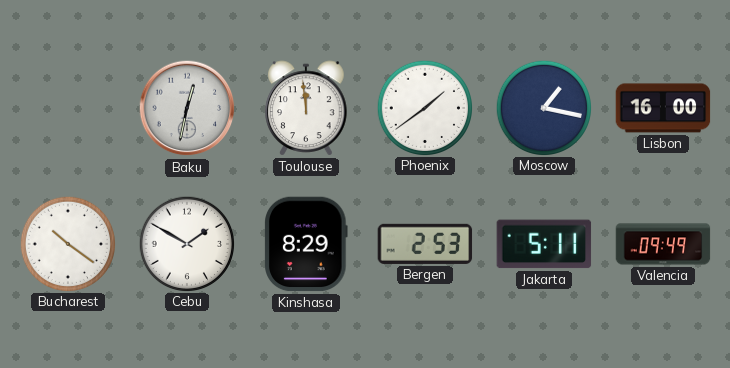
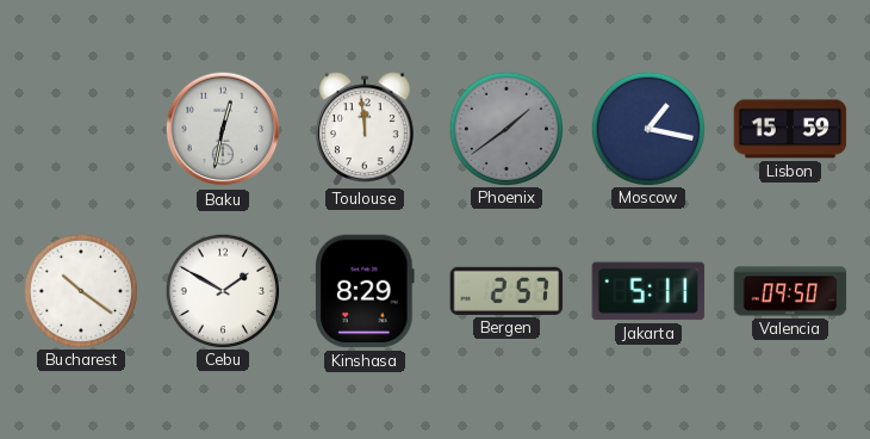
Phoenix dial: white -> grey (505, 128)
Lisbon: 16:00 -> 15:59 (790, 129)
Bergen: 2:53 -> 2:57 (507, 291)
Valencia: 09:49 -> 09:50 (790, 291)
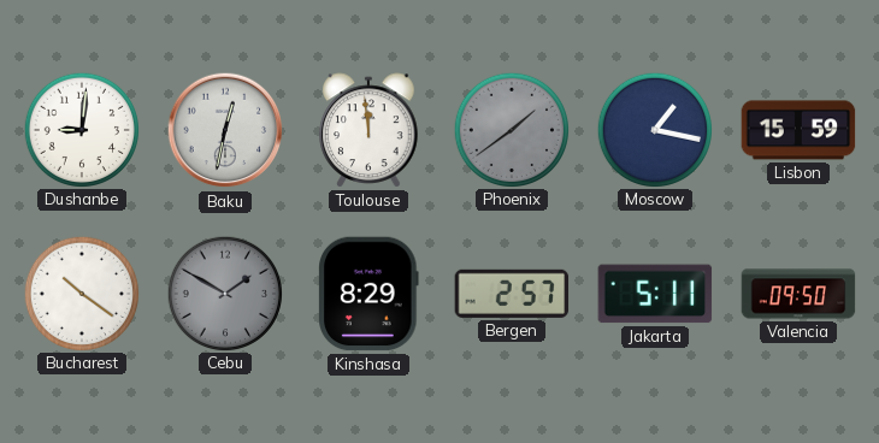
Dushanbe: none -> 9:01 (81, 129)
Cebu dial: white -> grey (224, 293)
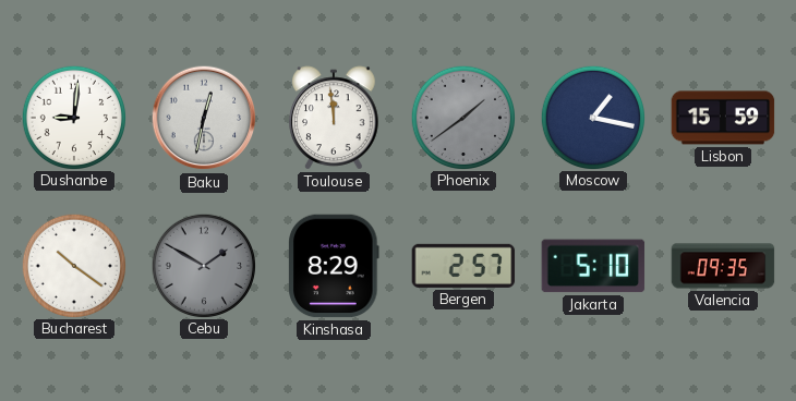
Jakarta: 5:11 -> 5:10 (593, 266)
Valencia: 09:50 -> 09:35 (723, 266)
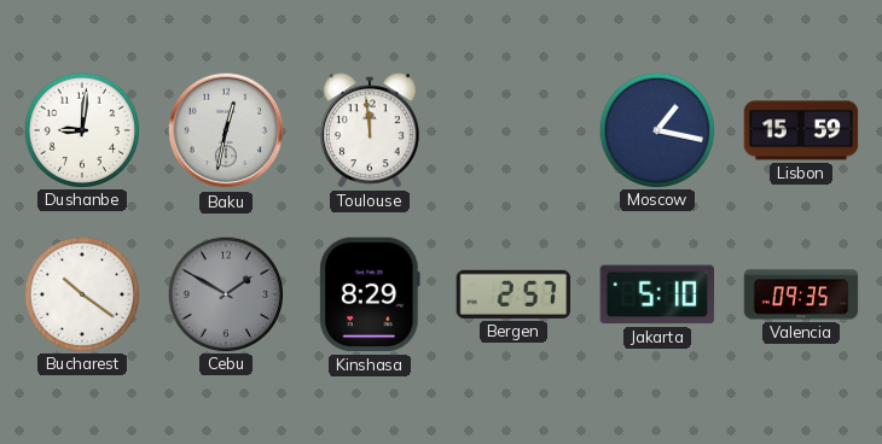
Phoenix: 1:39 -> none (462, 117)
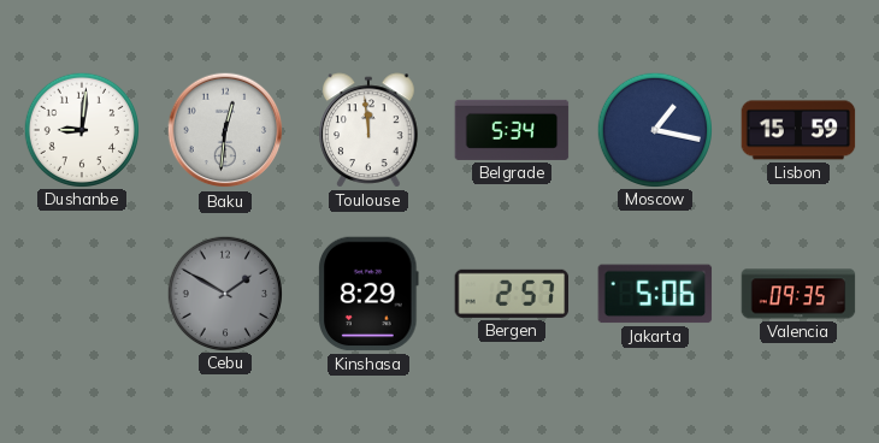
Baku: 12:32 -> 12:31 (225, 130)
Belgrade: none -> 5:34 (512, 130)
Bucharest: 10:21 -> none (81, 293)
Jakarta: 5:10 -> 5:06 (655, 294)
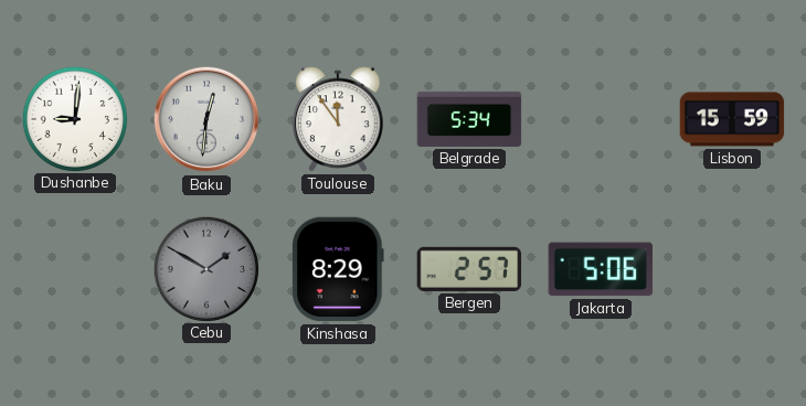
Toulouse: 11:59 -> 11:54 (338, 119)
Moscow: 1:17 -> none (654, 129)
Valencia: 09:35 -> none (798, 294)
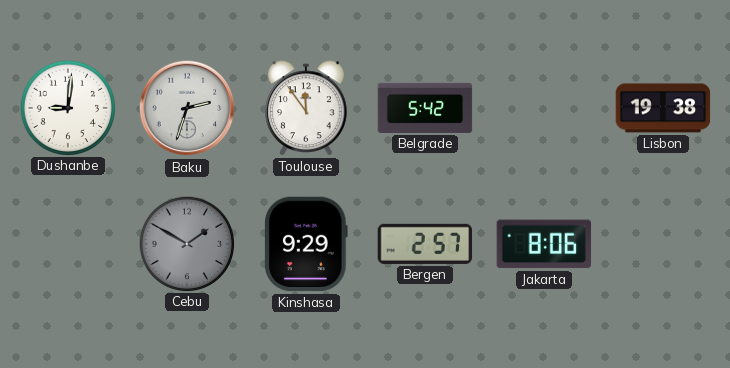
Baku: 12:31 -> 2:33 (187, 108)
Belgrade: 5:34 -> 5:42 (425, 108)
Lisbon: 15:59 -> 19:38 (663, 108)
Kinshasa: 8:29 -> 9:29 (306, 244)
Jakarta: 5:06 -> 8:06 (544, 244)
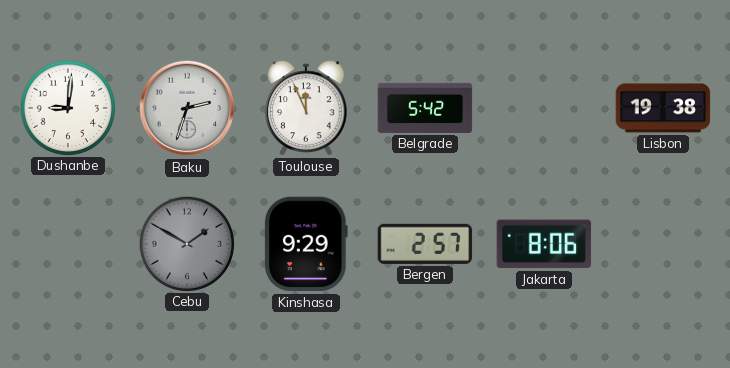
Toulouse: 11:54 -> 11:56 (306, 108)
